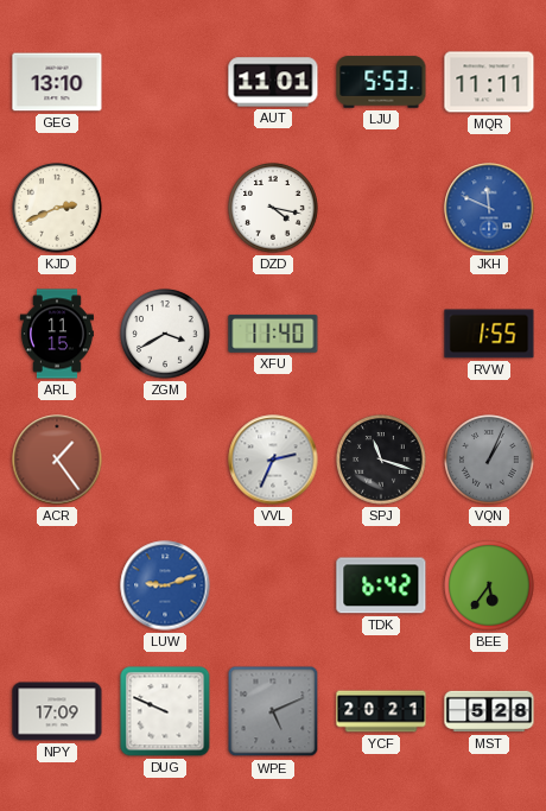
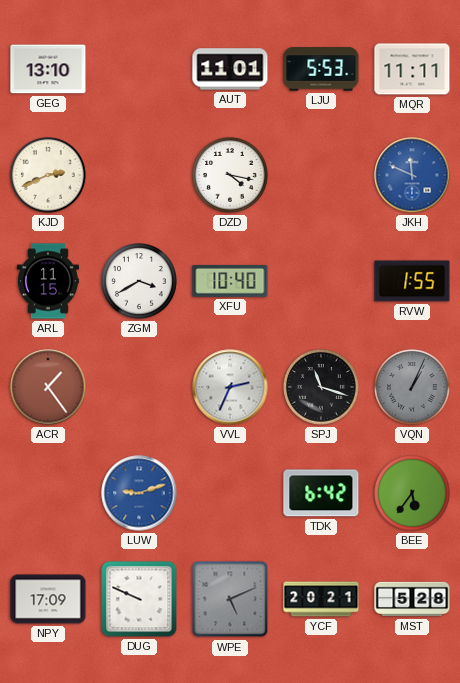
XFU: 11:40 -> 10:40 (230, 281)
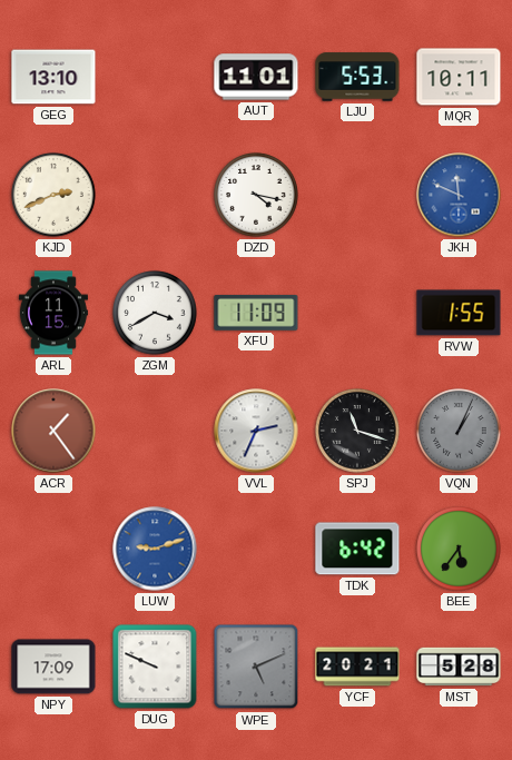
MQR: 11:11 -> 10:11 (459, 77)
XFU: 10:40 -> 11:09 (256, 313)
